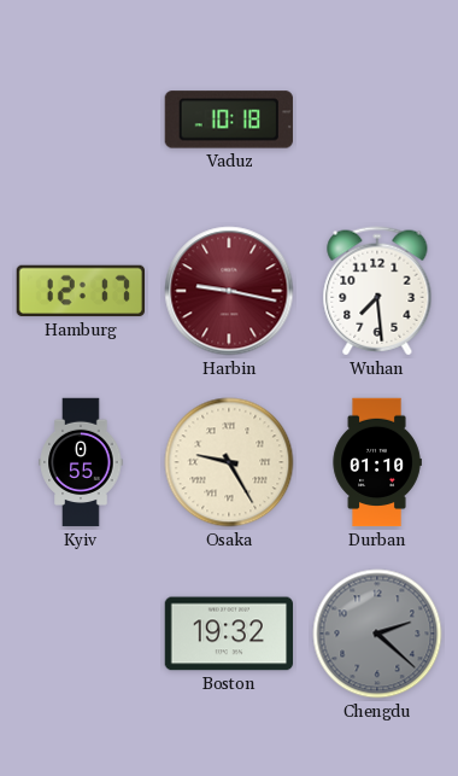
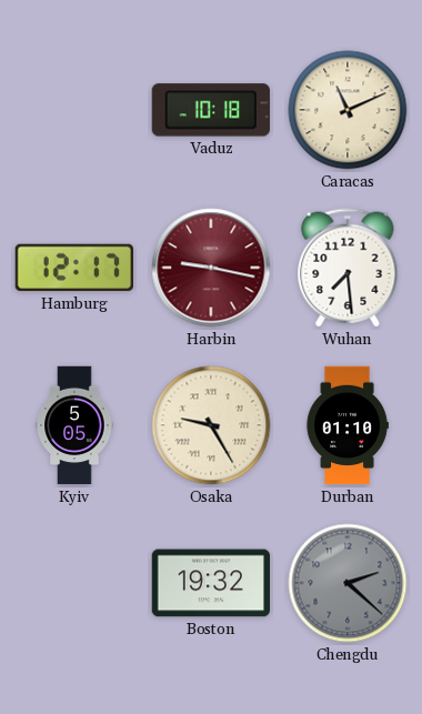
Caracas: none -> 11:11 (348, 110)
Kyiv: 0:55 -> 5:05 (74, 425)
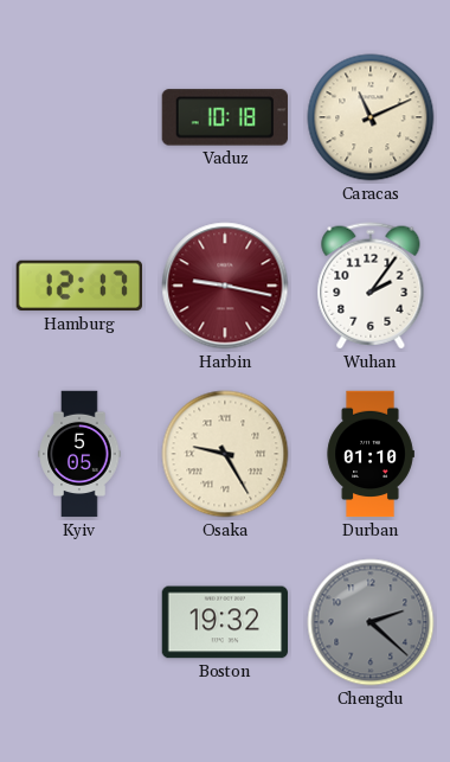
Wuhan: 7:29 -> 2:06 (371, 286)
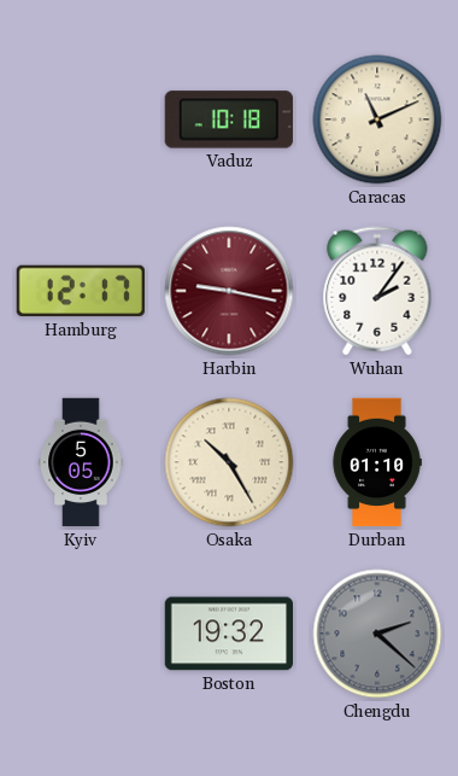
Osaka: 9:25 -> 10:25 (229, 462)
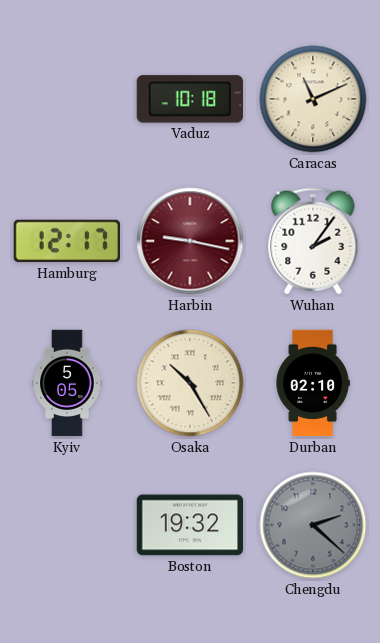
Durban: 01:10 -> 02:10 (313, 383)
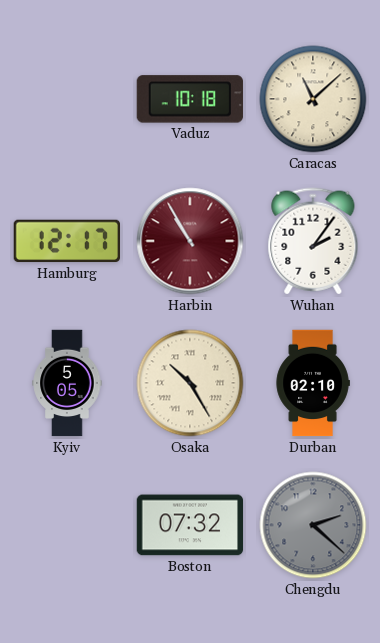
Caracas: 11:11 -> 11:08 (313, 99)
Harbin: 9:17 -> 10:55 (190, 241)
Boston: 19:32 -> 07:32 (190, 525)
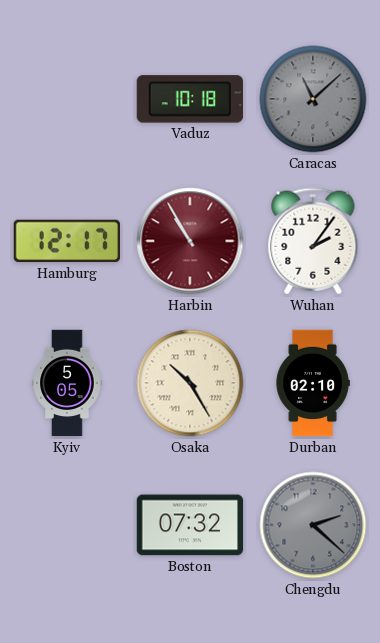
Caracas dial: cream -> grey (313, 99)
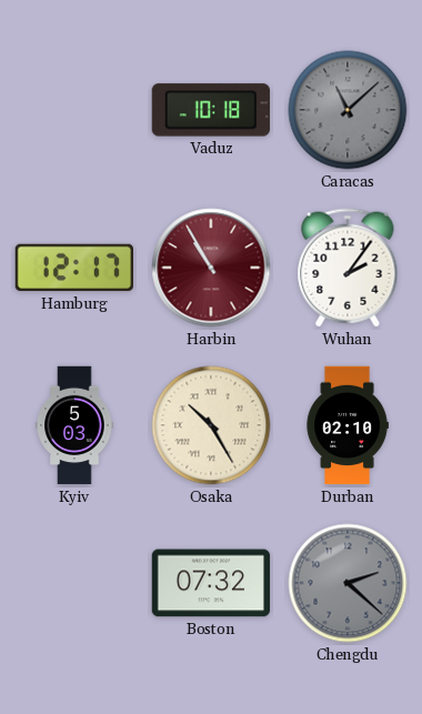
Kyiv: 5:05 -> 5:03 (74, 425)
